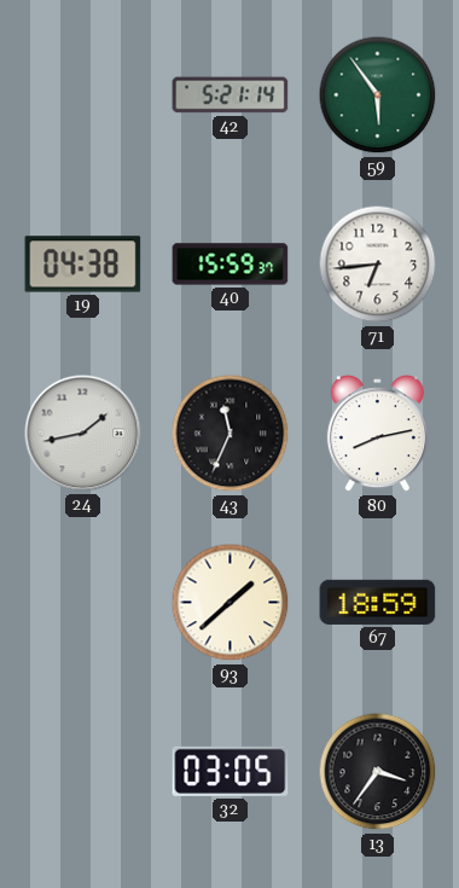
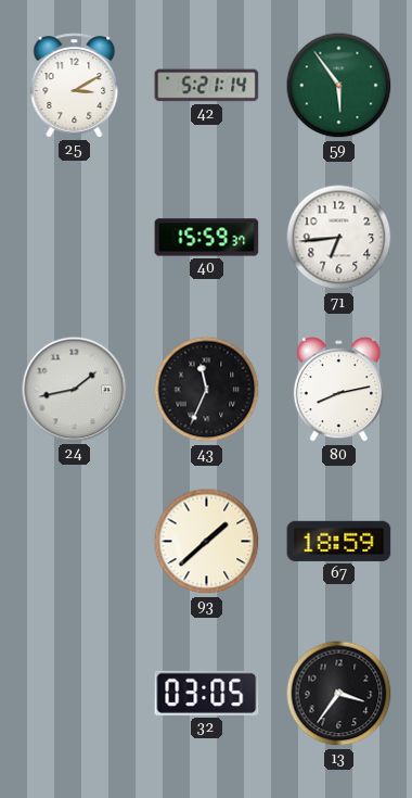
25: none -> 3:10 (75, 86)
19: 04:38 -> none (83, 265)
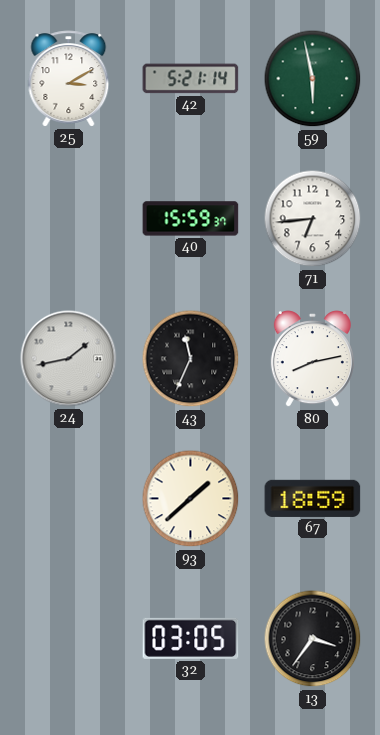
59: 5:54 -> 5:58 (313, 79)
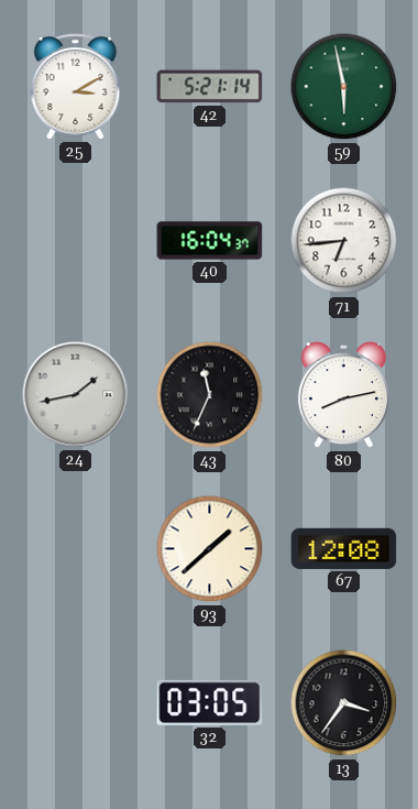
40: 15:59 -> 16:04 (210, 241)
67: 18:59 -> 12:08 (344, 548)
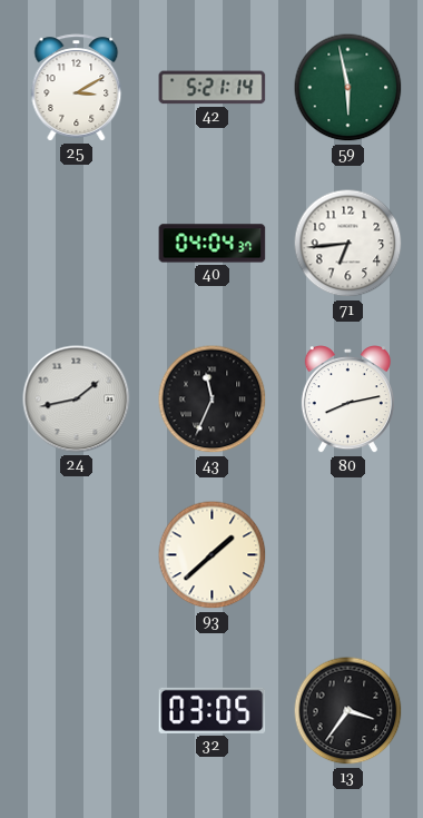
40: 16:04 -> 04:04 (213, 244)
67: 12:08 -> none (344, 548)
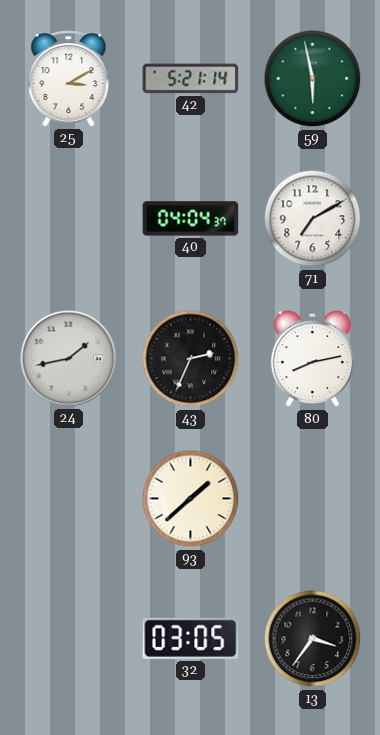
71: 6:44 -> 7:10 (313, 219)
43: 11:34 -> 2:34 (191, 359)
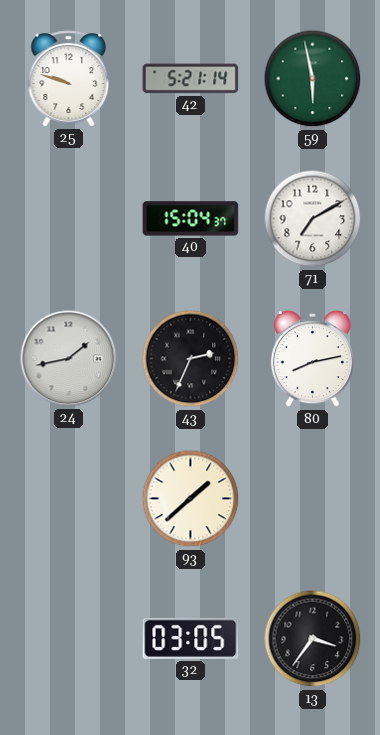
25: 3:10 -> 9:48 (69, 79)
40: 04:04 -> 15:04 (191, 219)
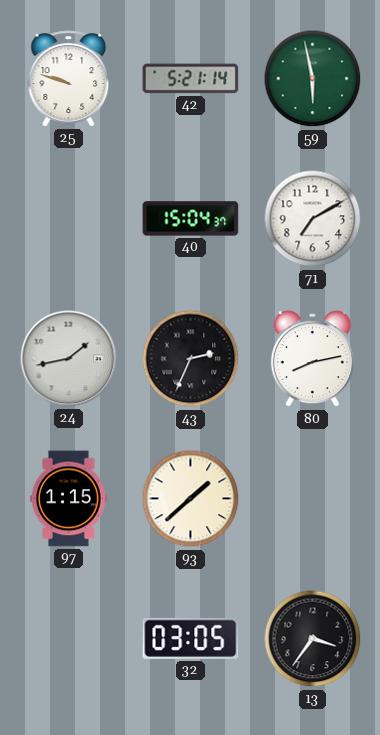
97: none -> 1:15 (69, 499)
